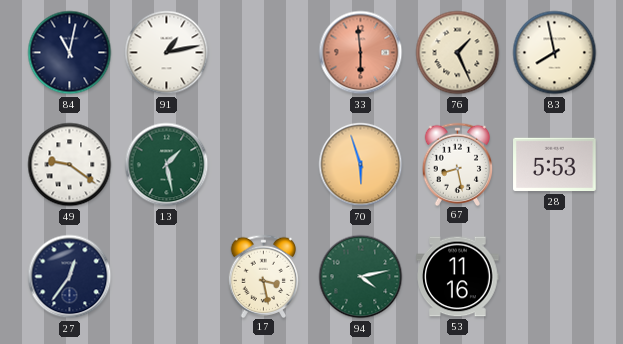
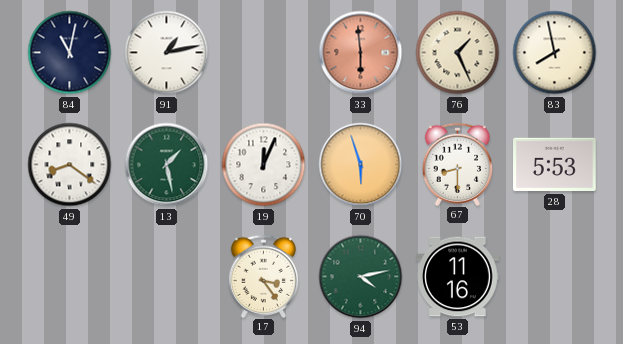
49: 9:21 -> 8:21 (70, 165)
19: none -> 12:04 (264, 165)
67: 8:28 -> 8:30 (458, 164)
27: 12:36 -> none (70, 277)
17: 3:28 -> 3:24 (264, 276)
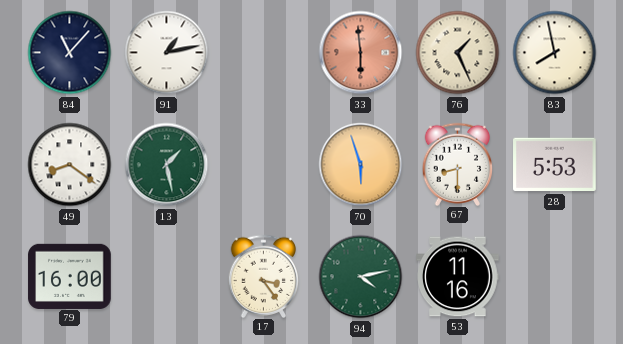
84: 11:02 -> 11:07 (70, 53)
19: 12:04 -> none (264, 165)
79: none -> 16:00 (70, 276)
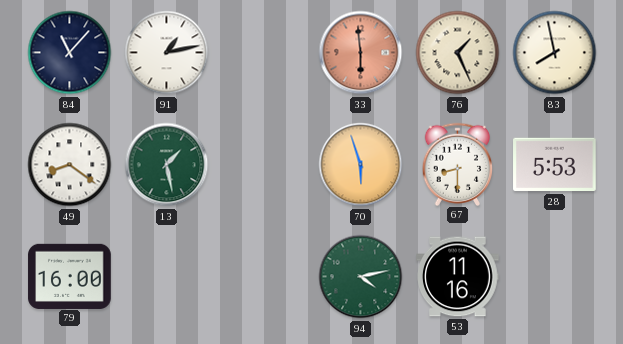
17: 3:24 -> none (264, 276)
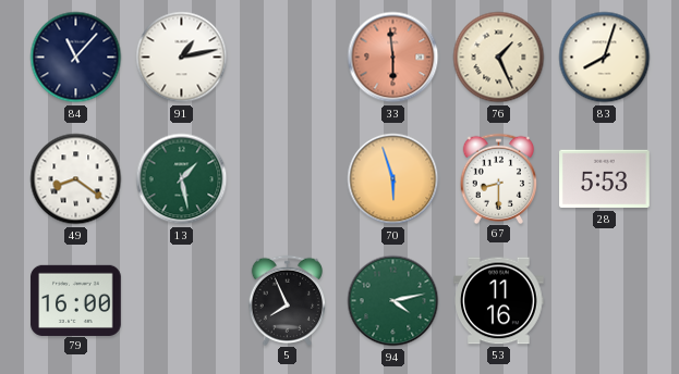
83: 7:58 -> 8:03 (605, 58)
5: none -> 7:56 (288, 300)
